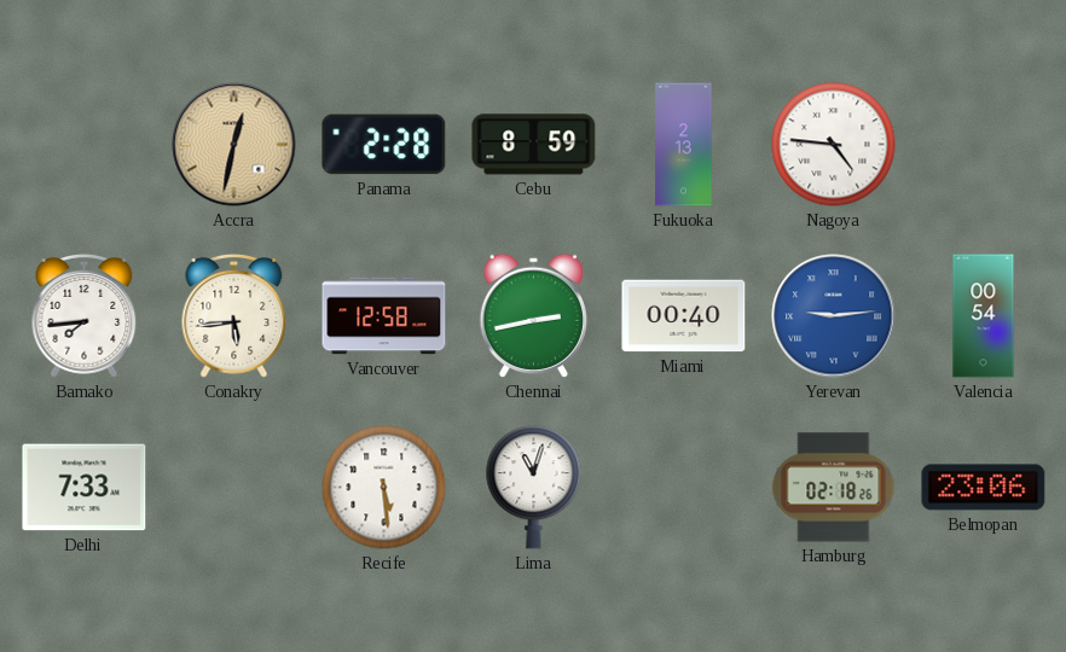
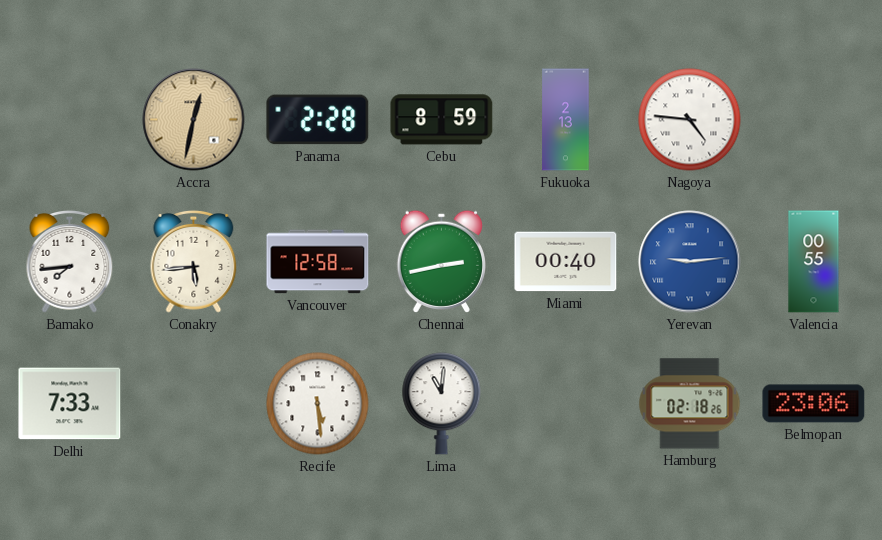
Valencia: 00:54 -> 00:55 (814, 262)
Lima: 11:03 -> 11:01 (442, 404)
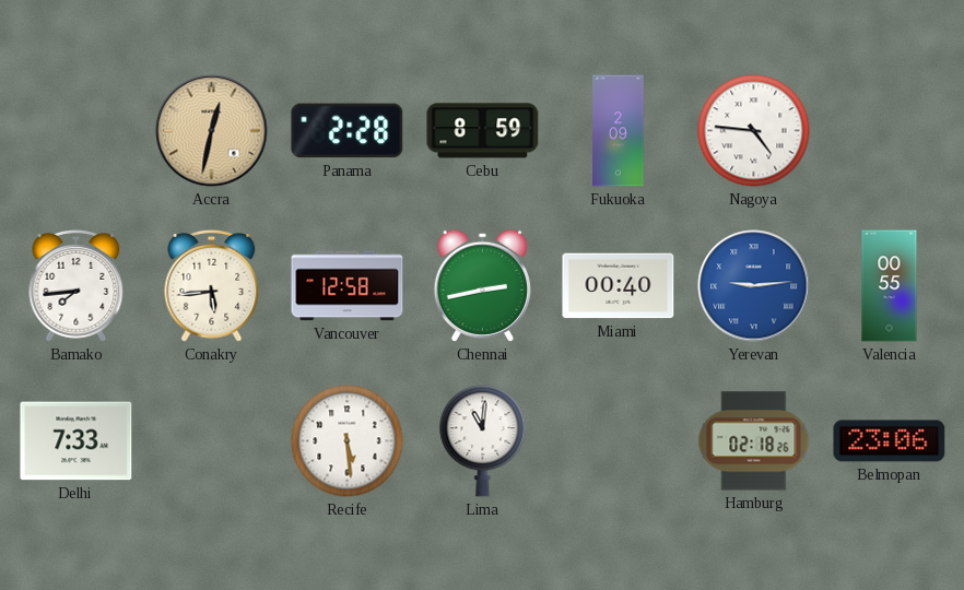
Fukuoka: 2:13 -> 2:09 (619, 131)
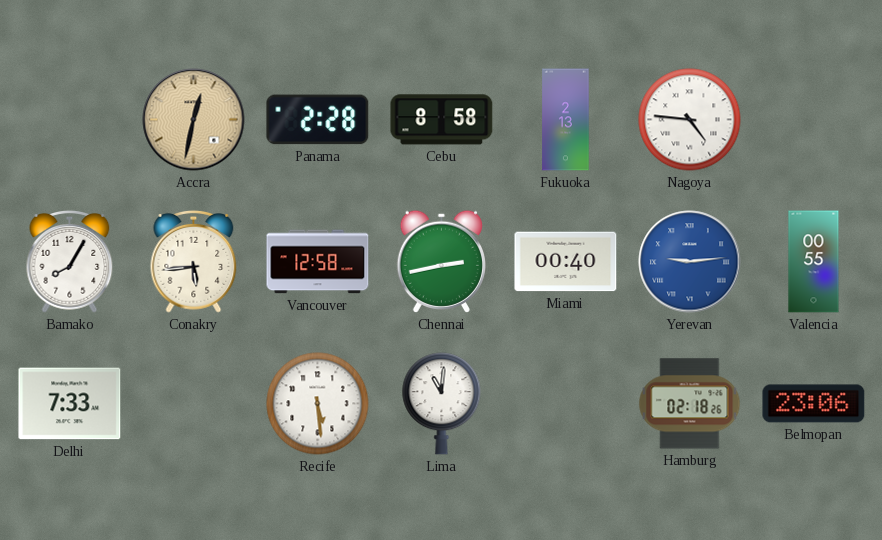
Cebu: 8:59 -> 8:58 (442, 120)
Fukuoka: 2:09 -> 2:13 (566, 120)
Bamako: 7:44 -> 8:05 (70, 261)
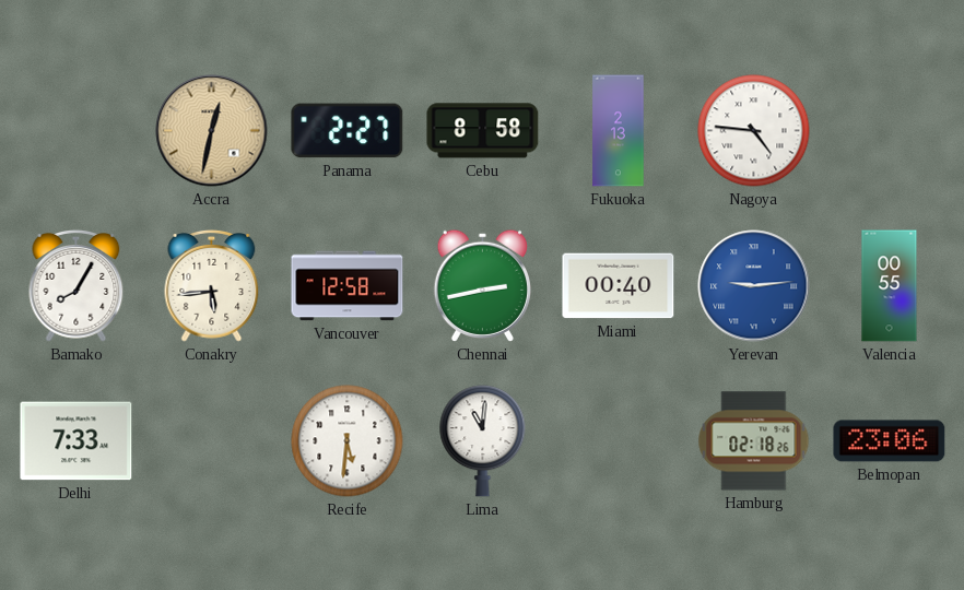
Panama: 2:28 -> 2:27 (348, 131)
Recife: 5:29 -> 5:31 (348, 441)
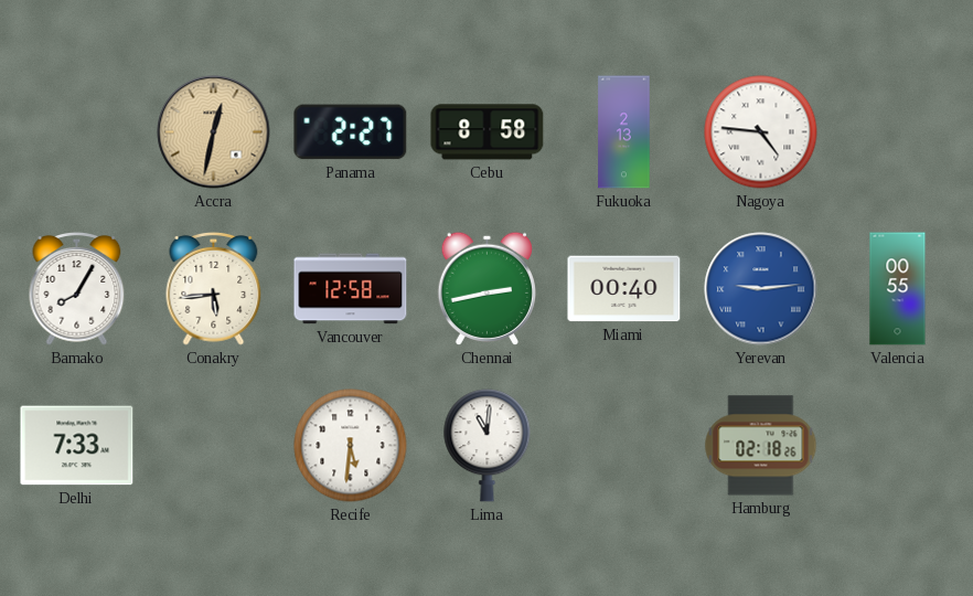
Belmopan: 23:06 -> none (890, 441)
